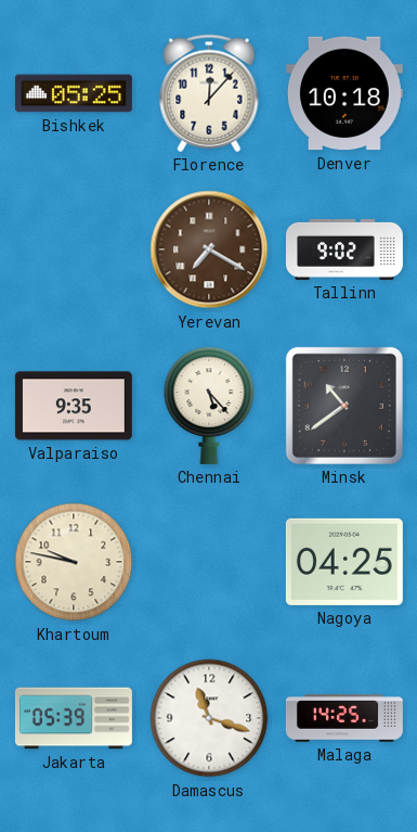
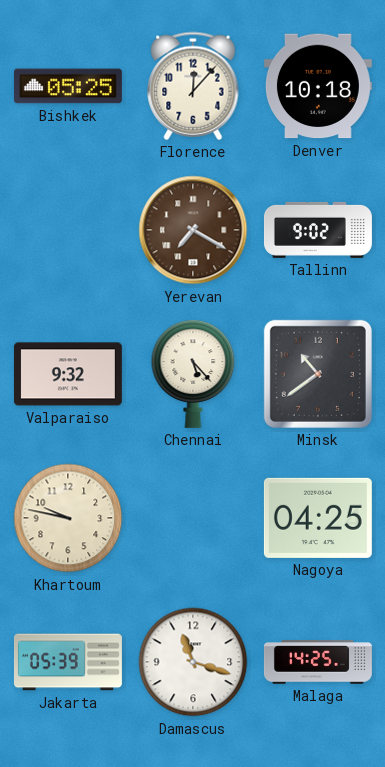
Valparaiso: 9:35 -> 9:32 (68, 374)
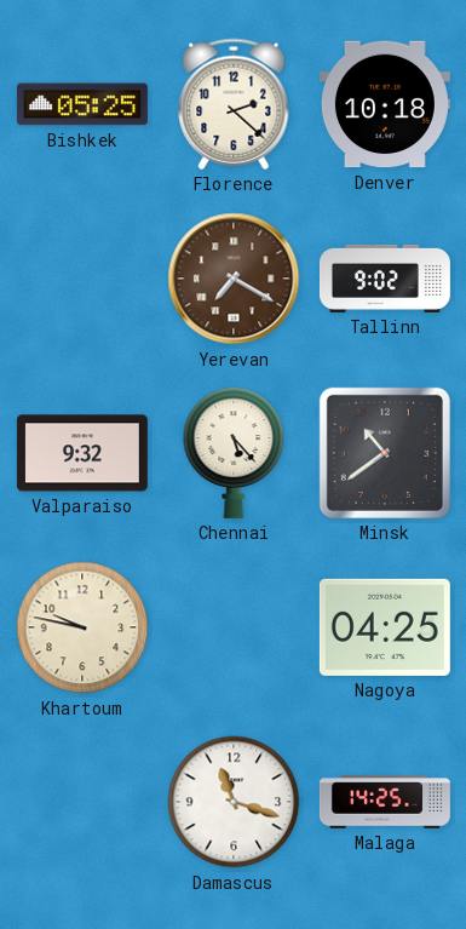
Florence: 12:07 -> 2:22 (234, 104)
Jakarta: 05:39 -> none (68, 662)
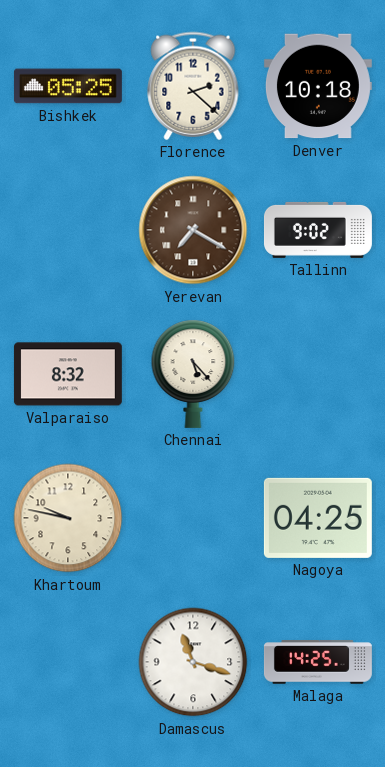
Valparaiso: 9:32 -> 8:32 (68, 374)
Minsk: 10:39 -> none (385, 453)
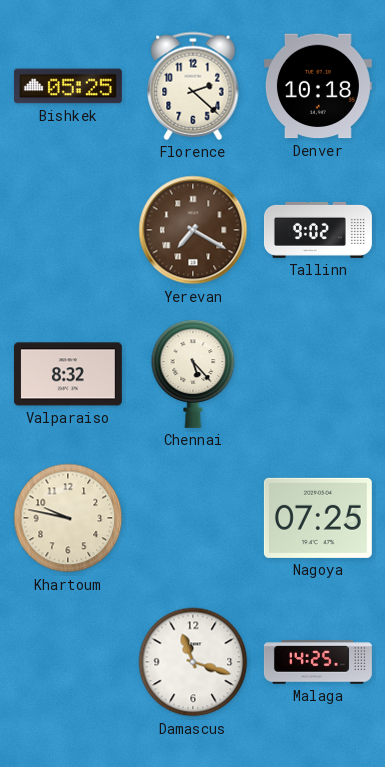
Nagoya: 04:25 -> 07:25 (318, 518)
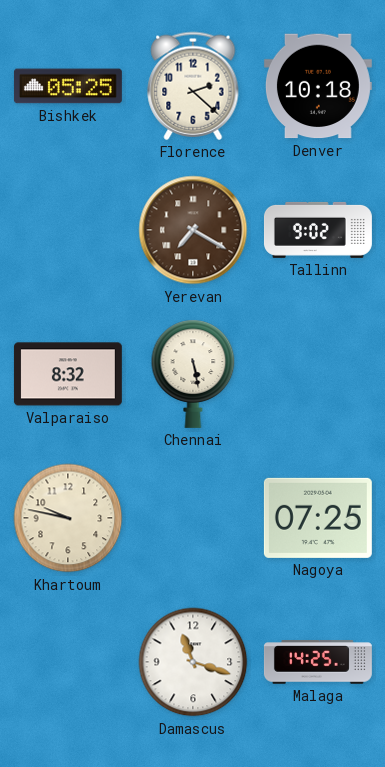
Chennai: 5:23 -> 5:28 (193, 374)
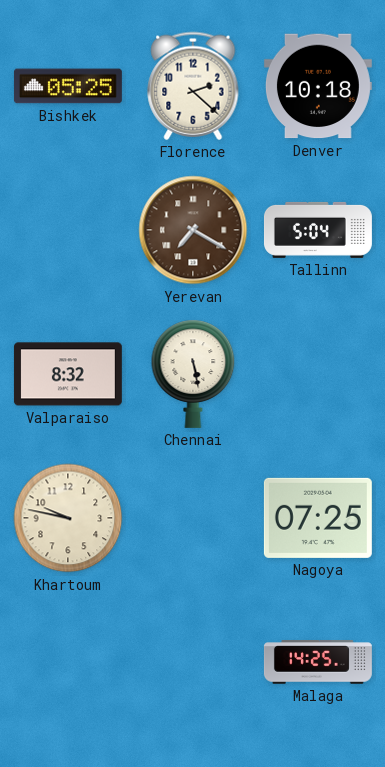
Tallinn: 9:02 -> 5:04 (318, 230)
Damascus: 11:18 -> none (193, 662)
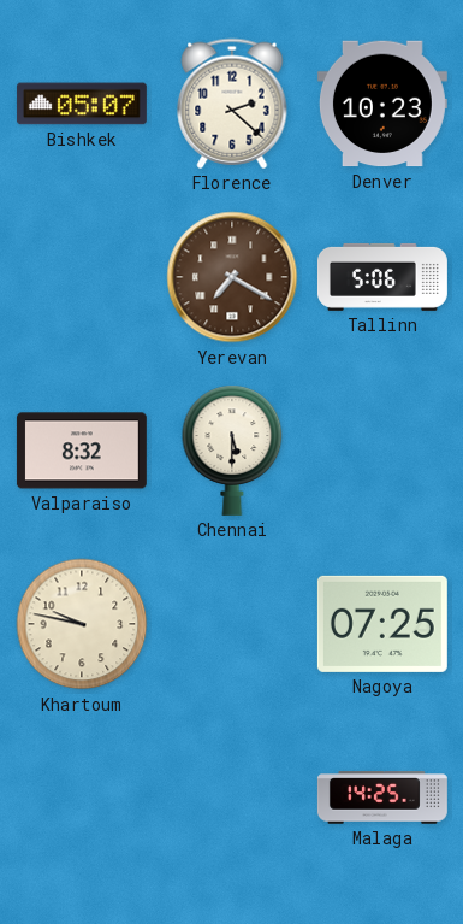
Bishkek: 05:25 -> 05:07 (82, 104)
Denver: 10:18 -> 10:23 (382, 104)
Tallinn: 5:04 -> 5:06 (382, 277)
Chennai: 5:28 -> 5:30 (232, 451)
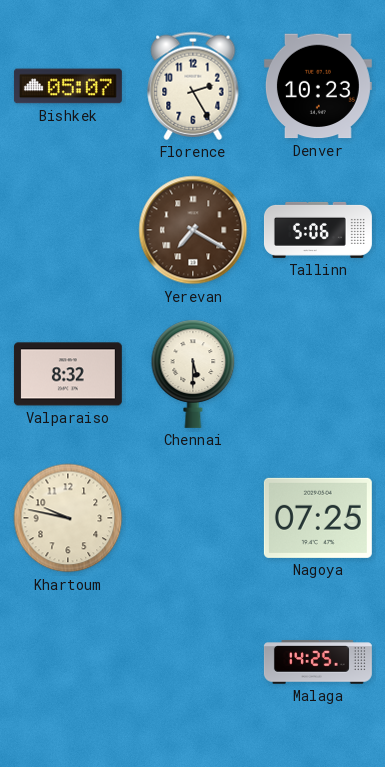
Florence: 2:22 -> 2:25 (193, 86)
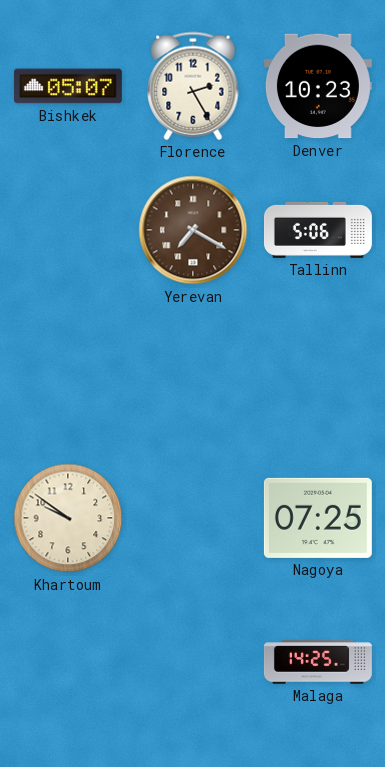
Valparaiso: 8:32 -> none (68, 374)
Chennai: 5:30 -> none (193, 374)
Khartoum: 9:47 -> 9:51 (68, 518)
